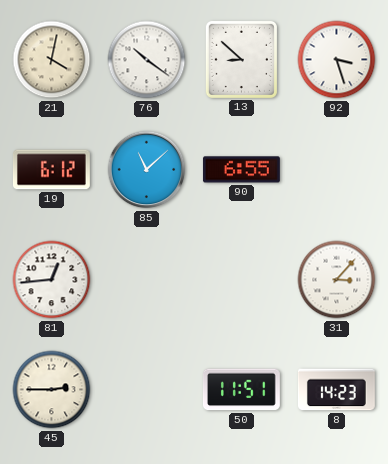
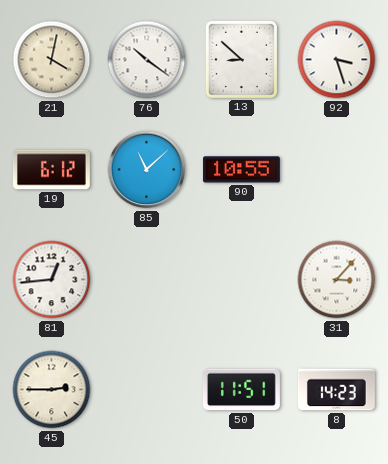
90: 6:55 -> 10:55 (241, 170)
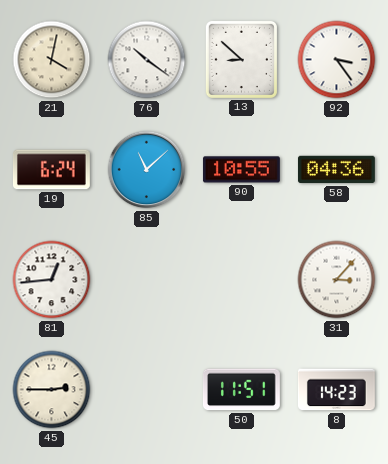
92: 3:27 -> 3:24 (337, 60)
19: 6:12 -> 6:24 (51, 170)
58: none -> 04:36 (336, 170)
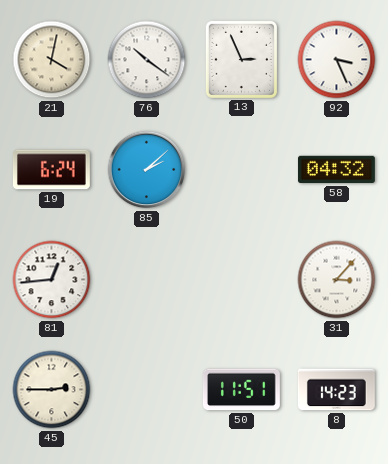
13: 8:52 -> 2:56 (241, 59)
92: 3:24 -> 3:26 (337, 60)
85: 11:08 -> 2:08 (147, 170)
90: 10:55 -> none (241, 170)
58: 04:36 -> 04:32 (336, 170)
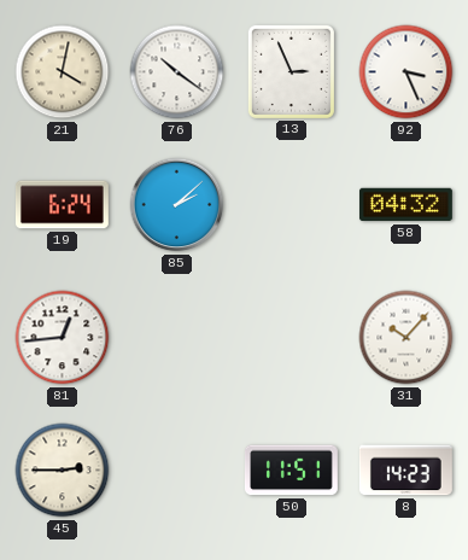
31: 3:07 -> 10:07 (406, 338)
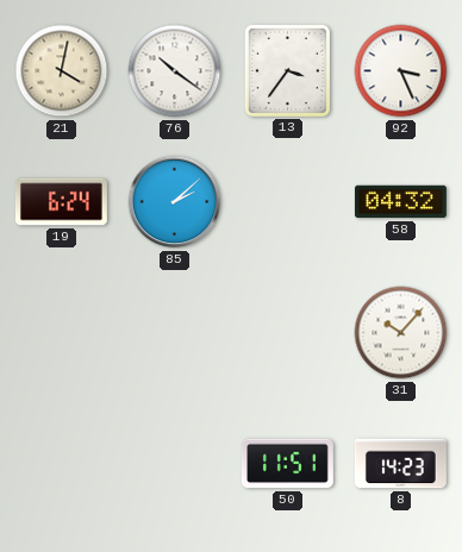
13: 2:56 -> 3:36 (287, 70)
81: 12:44 -> none (63, 338)
45: 2:45 -> none (63, 471)
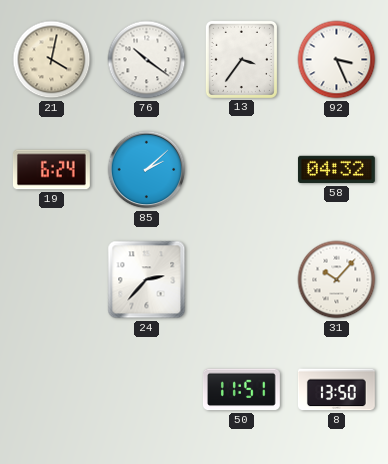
24: none -> 2:37 (147, 280)
8: 14:23 -> 13:50 (336, 390)
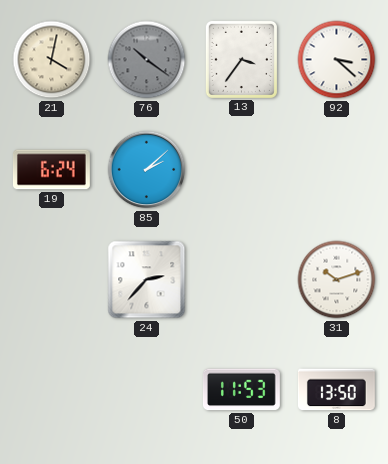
76 dial: white -> grey (147, 60)
92: 3:26 -> 3:22 (337, 60)
58: 04:32 -> none (336, 170)
31: 10:07 -> 10:12 (337, 280)
50: 11:51 -> 11:53 (241, 390)
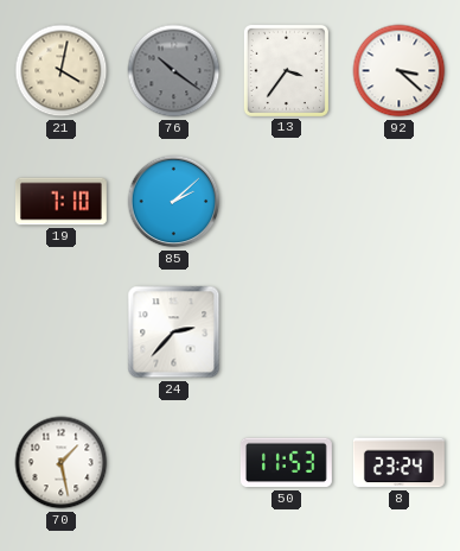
19: 6:24 -> 7:10 (60, 202)
31: 10:12 -> none (337, 280)
70: none -> 1:28 (62, 463)
8: 13:50 -> 23:24 (398, 463)
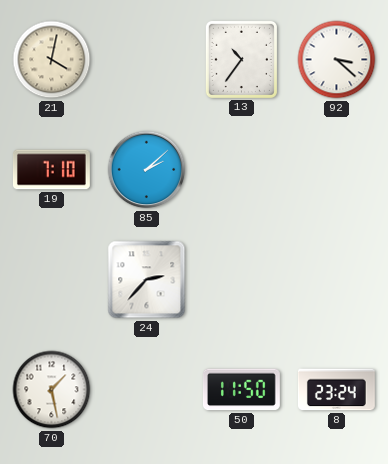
76: 10:21 -> none (174, 71)
13: 3:36 -> 10:36 (241, 59)
50: 11:53 -> 11:50 (241, 390)
